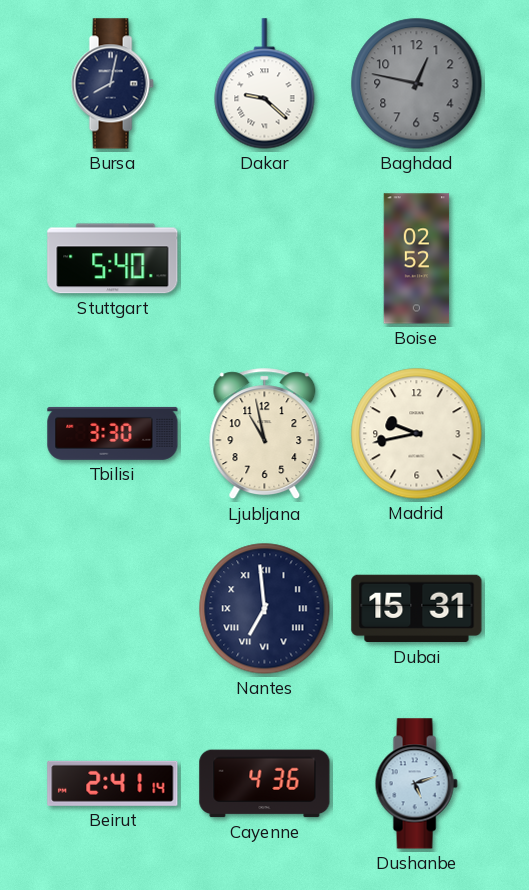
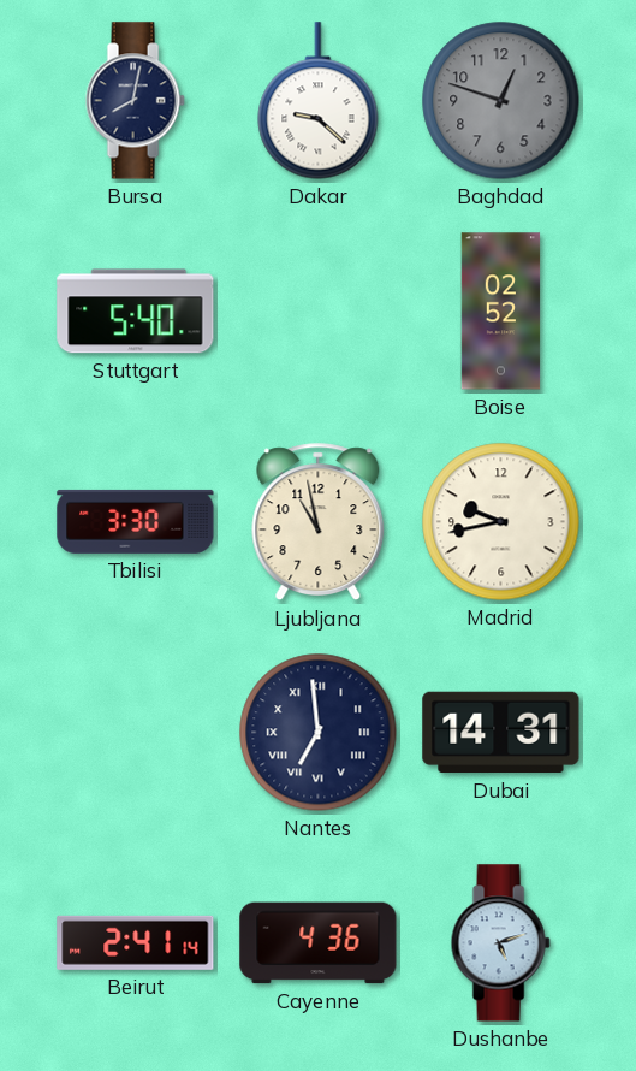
Baghdad: 12:47 -> 12:48 (501, 101)
Dubai: 15:31 -> 14:31 (501, 733)
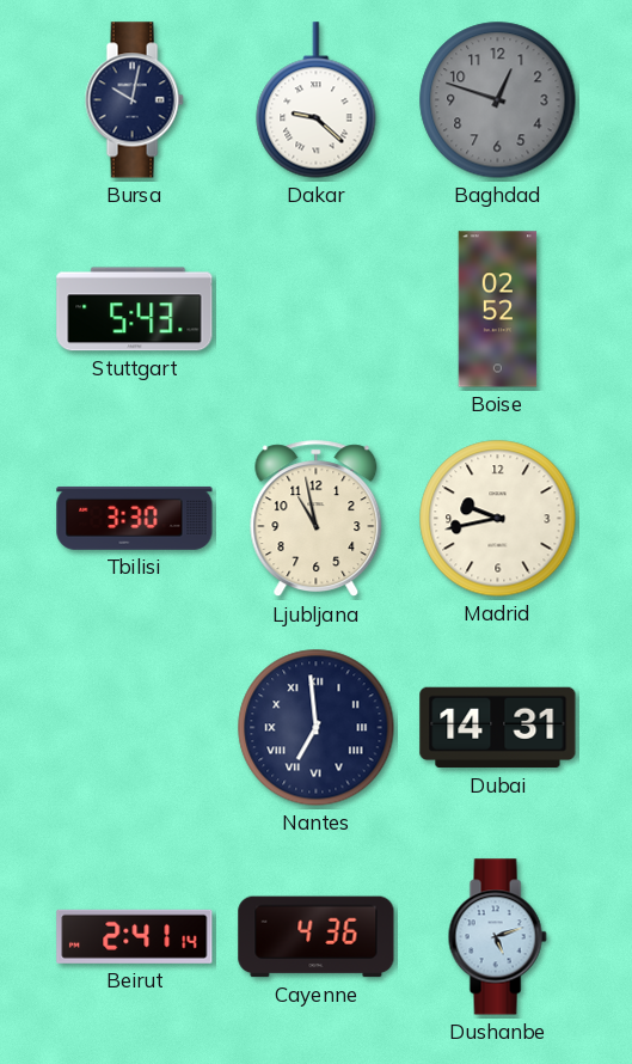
Bursa: 8:02 -> 10:02 (134, 100)
Stuttgart: 5:40 -> 5:43 (135, 310)
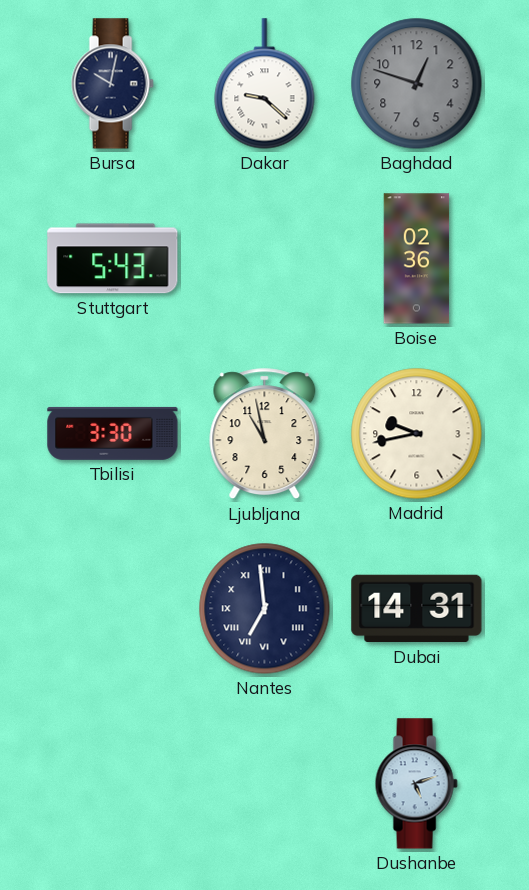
Boise: 02:52 -> 02:36 (417, 259)
Beirut: 2:41 -> none (135, 936)
Cayenne: 4:36 -> none (317, 937)
